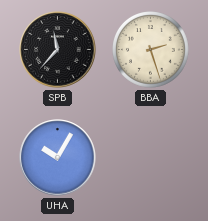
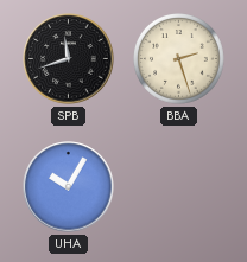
SPB: 11:37 -> 11:42 (69, 59)
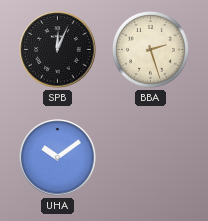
SPB: 11:42 -> 12:04 (58, 50)
UHA: 10:05 -> 10:09 (58, 158)
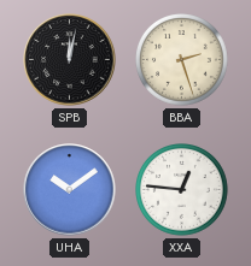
SPB: 12:04 -> 12:02 (70, 60)
XXA: none -> 12:46 (182, 190)
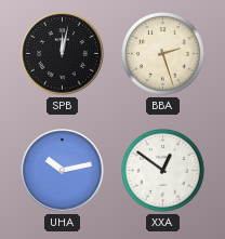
UHA: 10:09 -> 10:13 (63, 171)
XXA: 12:46 -> 12:51 (163, 171)
